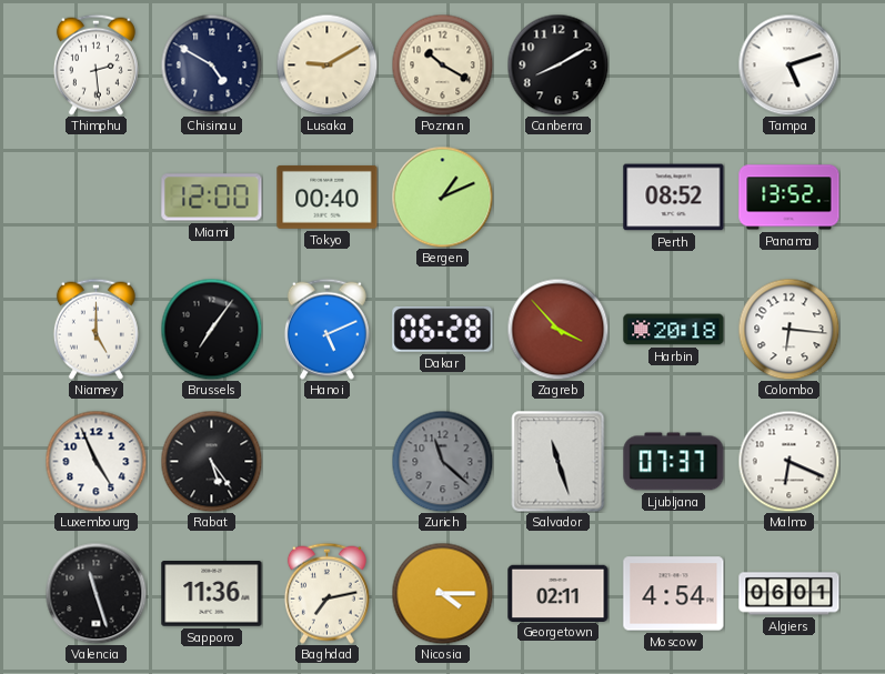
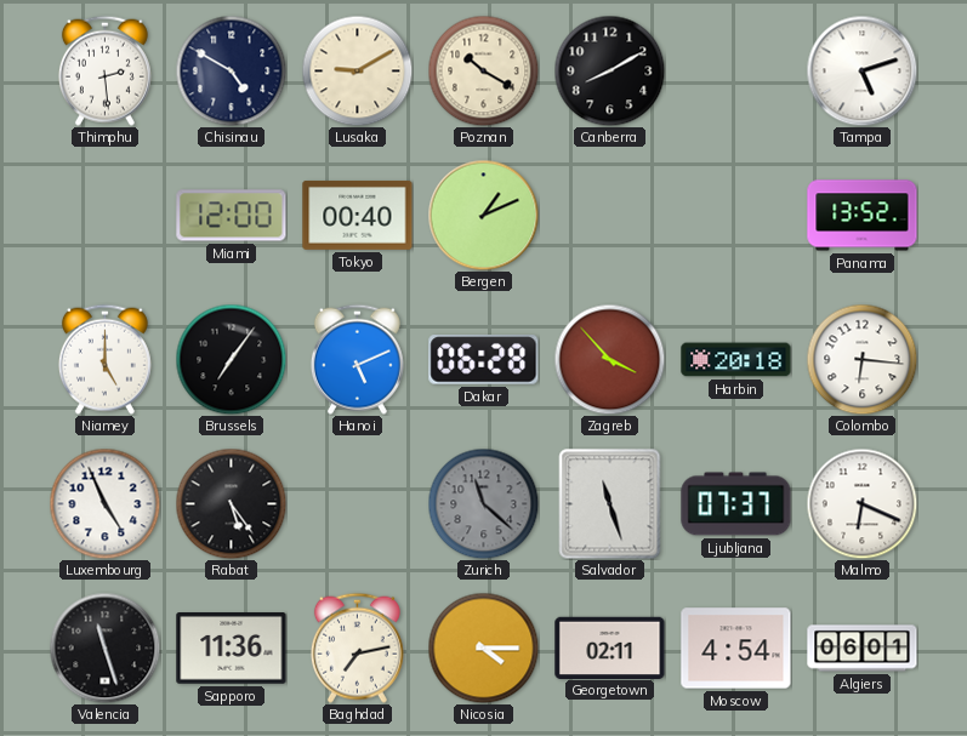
Perth: 08:52 -> none (674, 198)
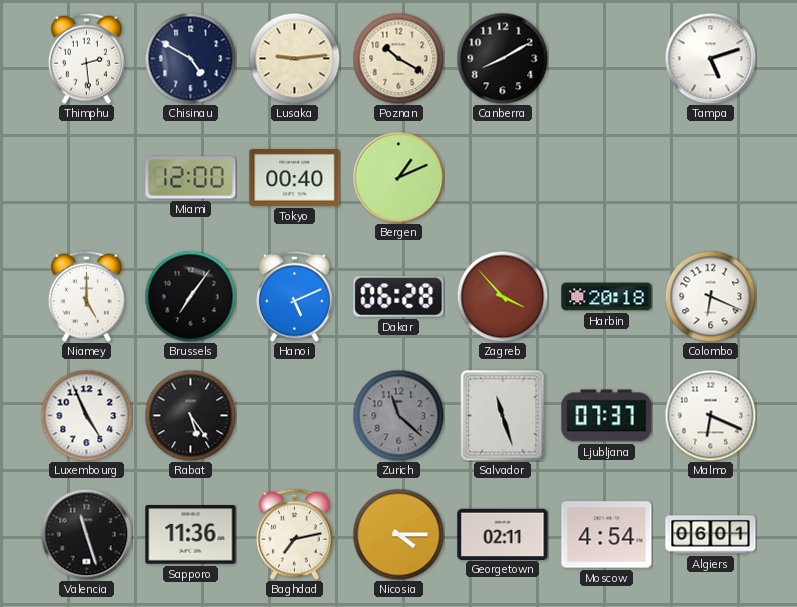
Lusaka: 9:10 -> 9:14 (294, 58)
Panama: 13:52 -> none (863, 216)
Colombo: 6:16 -> 6:19 (710, 296)
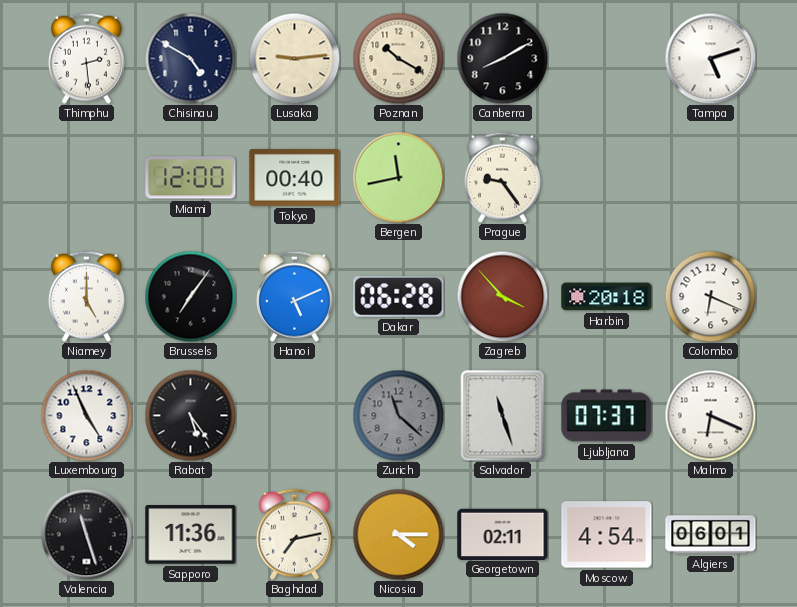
Bergen: 1:11 -> 11:43 (398, 177)
Prague: none -> 9:24 (502, 177)
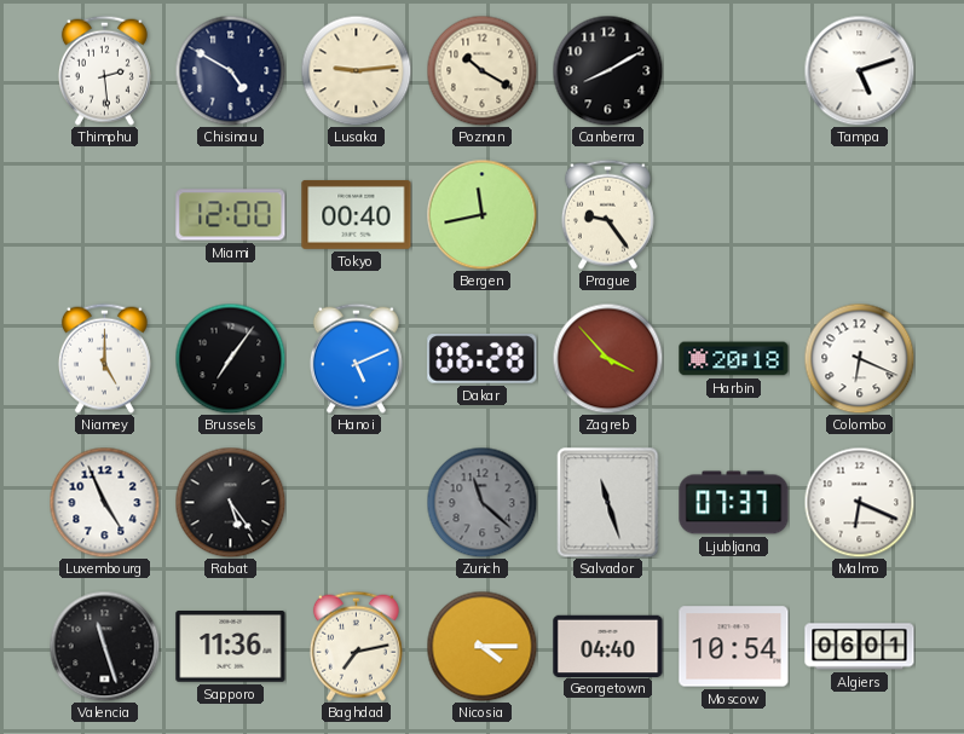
Georgetown: 02:11 -> 04:40 (608, 646)
Moscow: 4:54 -> 10:54 (734, 647)
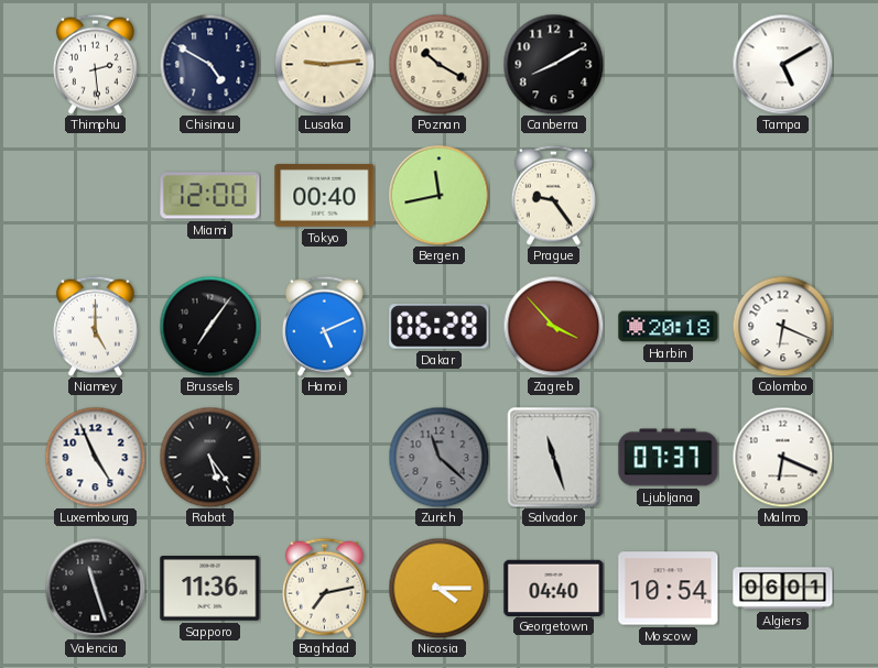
Tampa: 5:12 -> 5:10 (782, 64)
